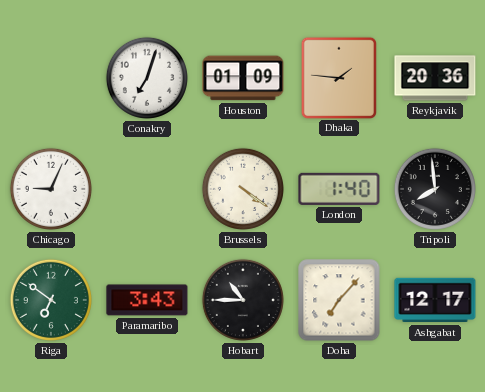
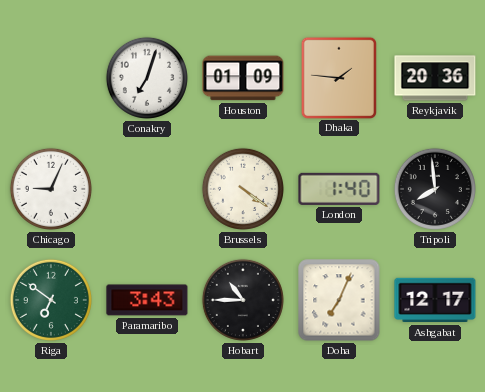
Doha: 7:07 -> 7:04 (339, 300)
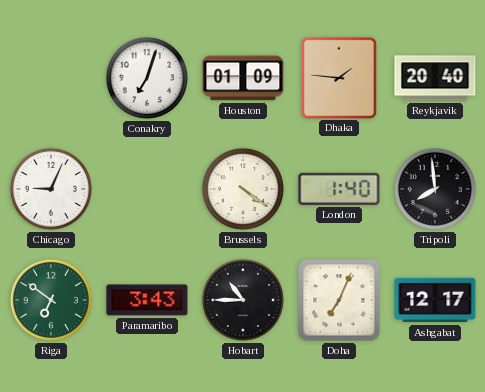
Reykjavik: 20:36 -> 20:40 (435, 78)
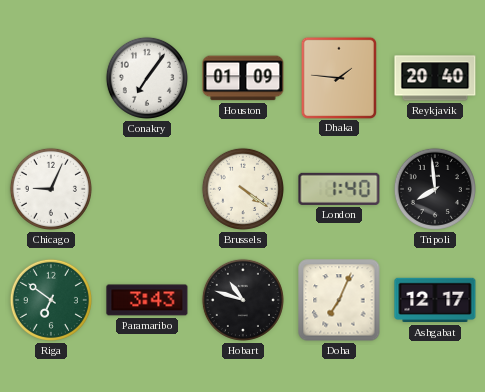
Conakry: 7:03 -> 7:06 (147, 78)
Hobart: 10:45 -> 10:48 (243, 300)
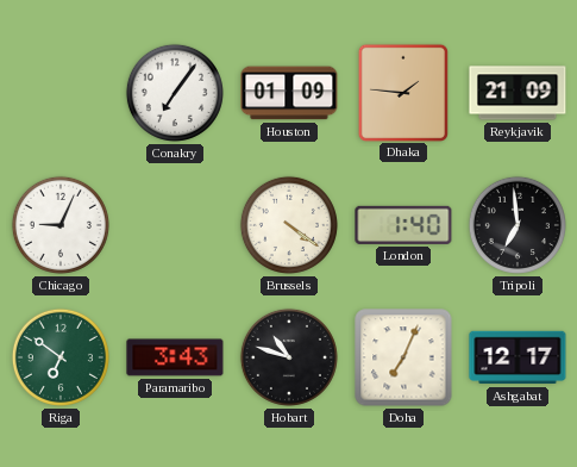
Reykjavik: 20:40 -> 21:09 (518, 93)
Tripoli: 7:59 -> 6:59 (518, 225)
